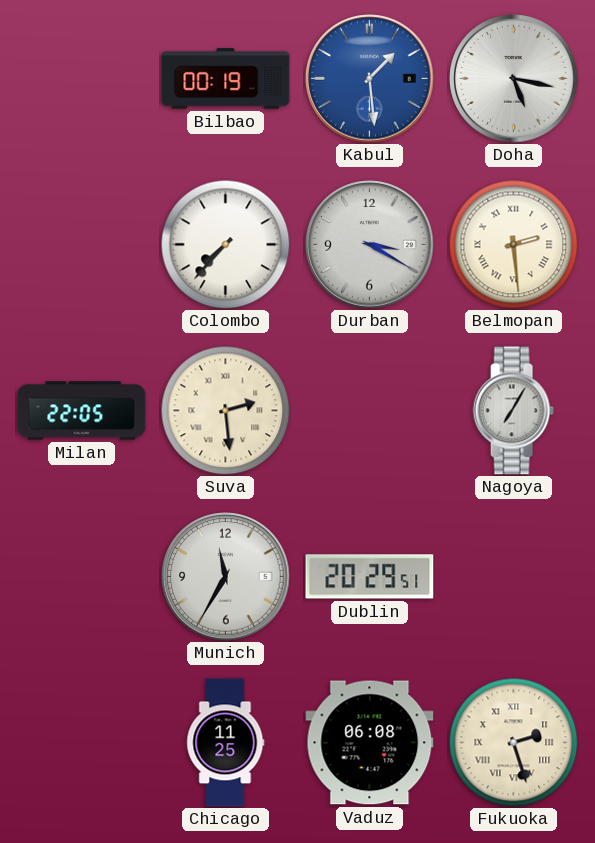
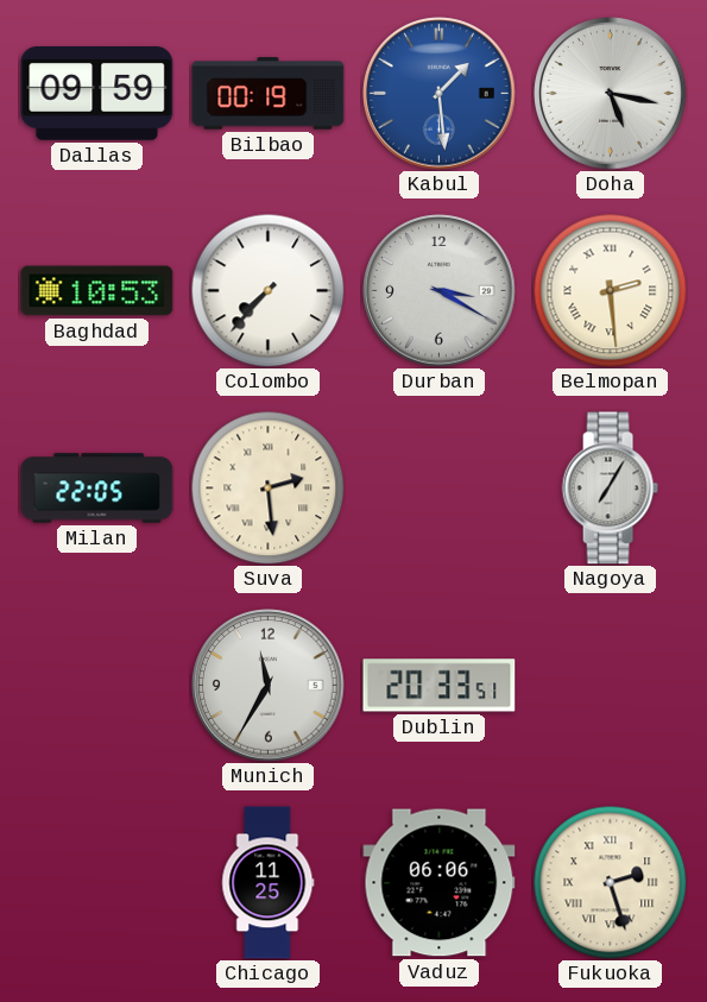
Dallas: none -> 09:59 (97, 94)
Baghdad: none -> 10:53 (97, 291)
Dublin: 20:29 -> 20:33 (440, 686)
Vaduz: 06:08 -> 06:06 (440, 883)
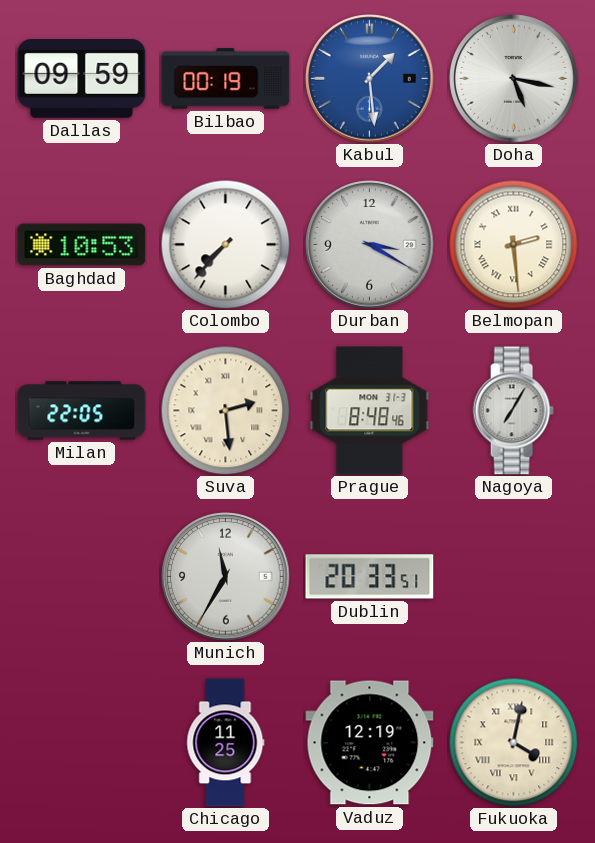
Prague: none -> 8:48 (370, 411)
Vaduz: 06:06 -> 12:19 (370, 743)
Fukuoka: 2:27 -> 4:02 (513, 742)
